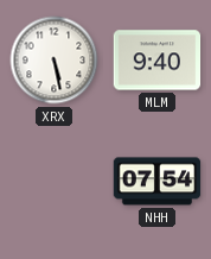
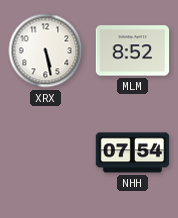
MLM: 9:40 -> 8:52 (133, 51)
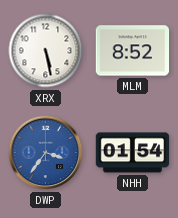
DWP: none -> 3:36 (46, 153)
NHH: 07:54 -> 01:54 (133, 153)
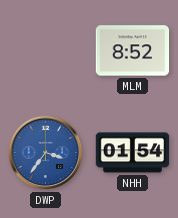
XRX: 5:28 -> none (46, 51)
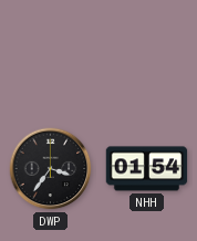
MLM: 8:52 -> none (133, 51)
DWP dial: blue -> black (51, 169)
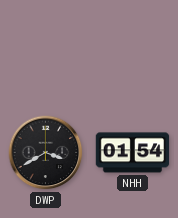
DWP: 3:36 -> 3:40 (46, 153)
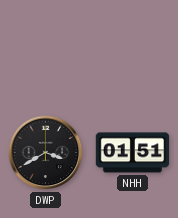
NHH: 01:54 -> 01:51 (133, 153)
